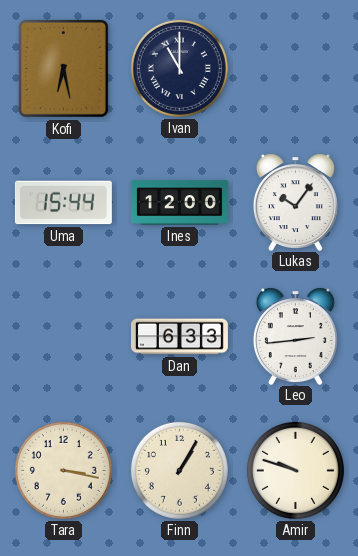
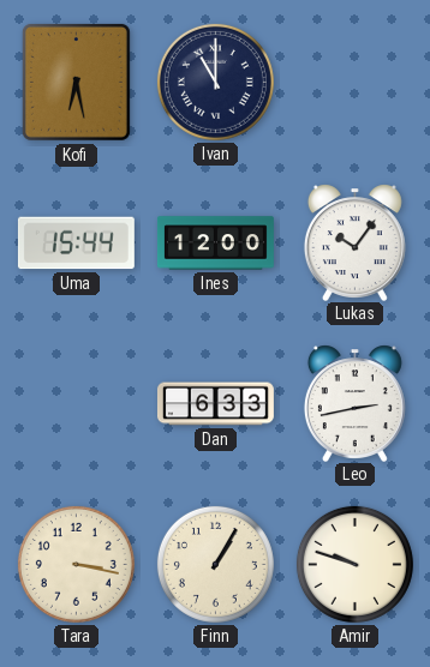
Leo: 2:44 -> 2:43 (354, 403)
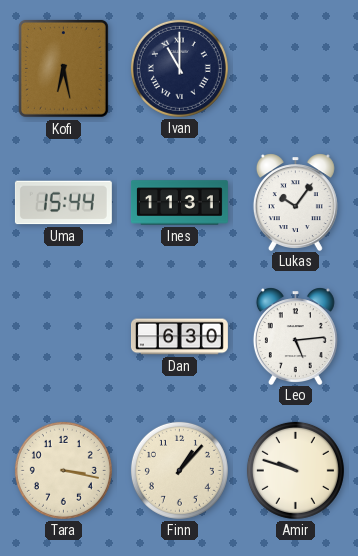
Ines: 12:00 -> 11:31 (179, 203)
Dan: 6:33 -> 6:30 (179, 337)
Leo: 2:43 -> 5:14 (295, 336)
Finn: 1:05 -> 1:07 (179, 470)
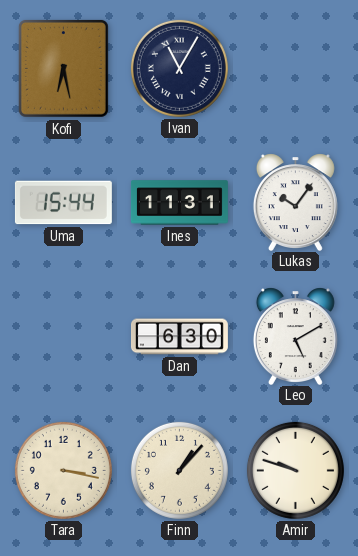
Ivan: 11:00 -> 11:05 (179, 68)
Leo: 5:14 -> 5:10 (295, 336)
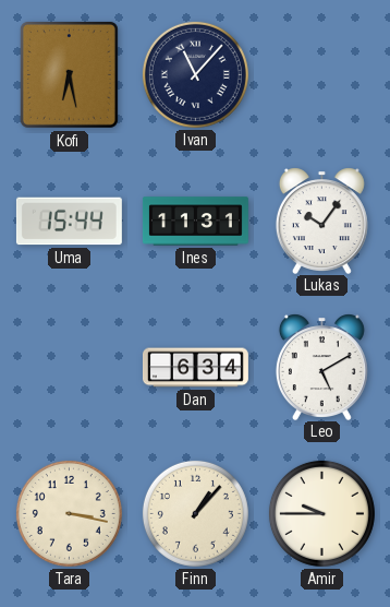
Ivan: 11:05 -> 11:07 (195, 74)
Dan: 6:30 -> 6:34 (195, 368)
Amir: 9:48 -> 9:45 (321, 513)
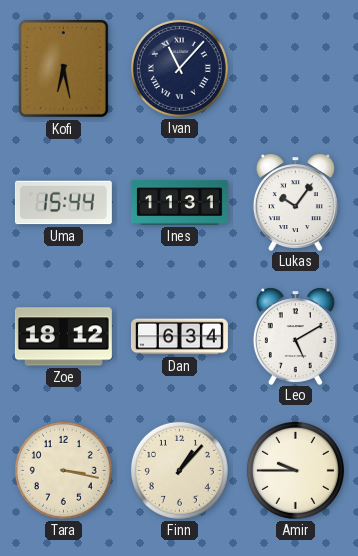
Zoe: none -> 18:12 (63, 337)
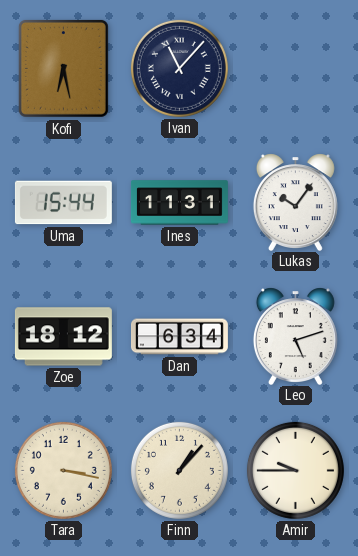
Leo: 5:10 -> 5:12 (295, 336)
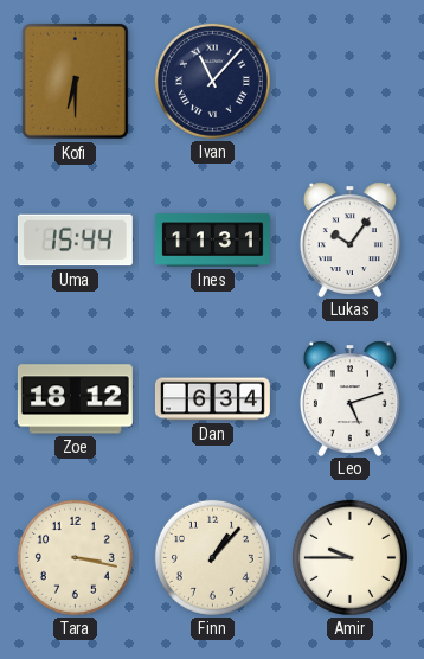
Kofi: 6:28 -> 6:30 (75, 81)
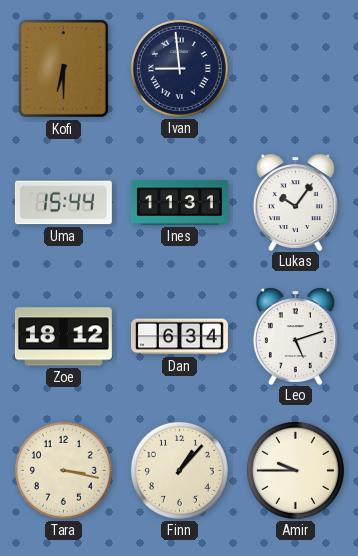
Ivan: 11:07 -> 8:59 (179, 68)
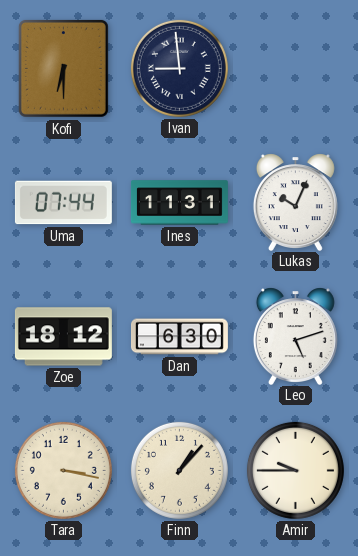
Uma: 15:44 -> 07:44 (63, 203)
Lukas: 10:06 -> 10:04 (295, 202)
Dan: 6:34 -> 6:30 (179, 337)
